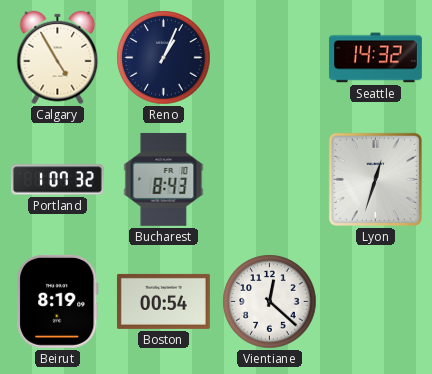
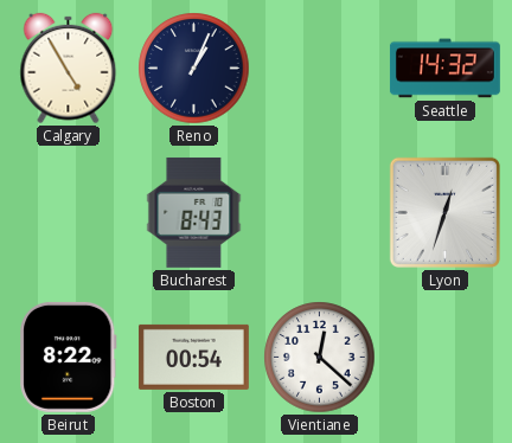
Portland: 1:07 -> none (57, 180)
Beirut: 8:19 -> 8:22 (69, 357)
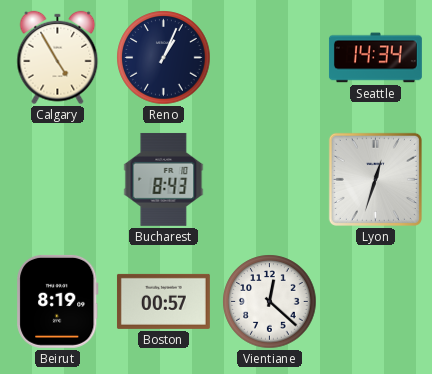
Seattle: 14:32 -> 14:34 (375, 58)
Beirut: 8:22 -> 8:19 (58, 301)
Boston: 00:54 -> 00:57 (163, 301)
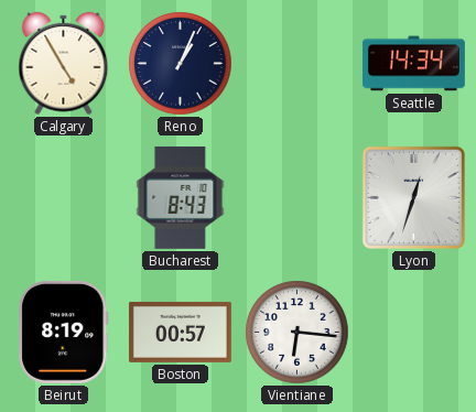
Vientiane: 12:22 -> 6:16 (297, 333)
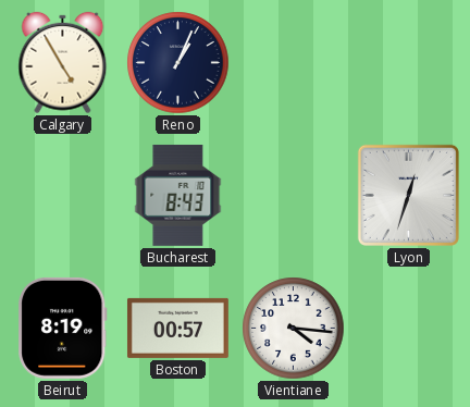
Seattle: 14:34 -> none (413, 64)
Vientiane: 6:16 -> 4:16 (294, 329)
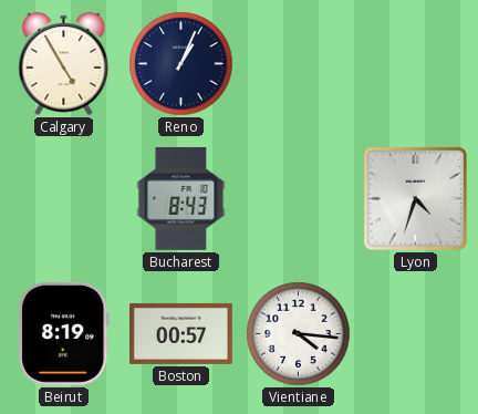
Lyon: 12:33 -> 4:33 (415, 198)
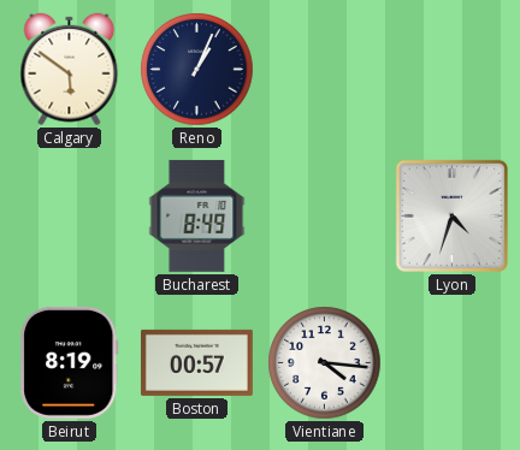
Calgary: 4:55 -> 5:51 (70, 70)
Bucharest: 8:43 -> 8:49 (197, 215)
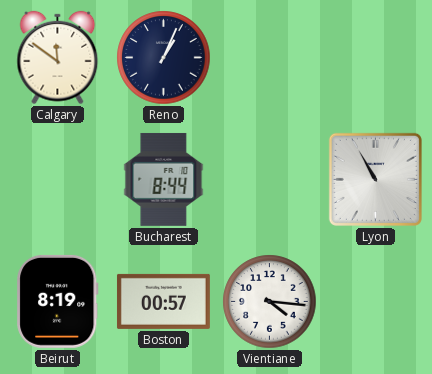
Calgary: 5:51 -> 11:51 (58, 58)
Bucharest: 8:49 -> 8:44 (164, 179)
Lyon: 4:33 -> 10:55 (375, 179)
